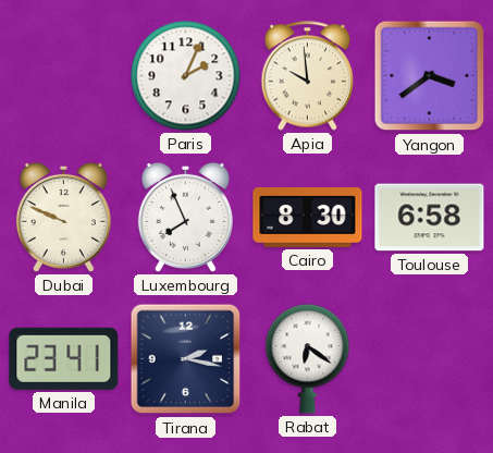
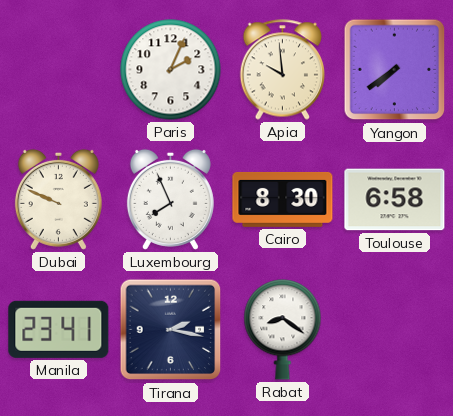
Yangon: 3:39 -> 7:39 (395, 70)
Rabat: 6:21 -> 8:21 (283, 330)
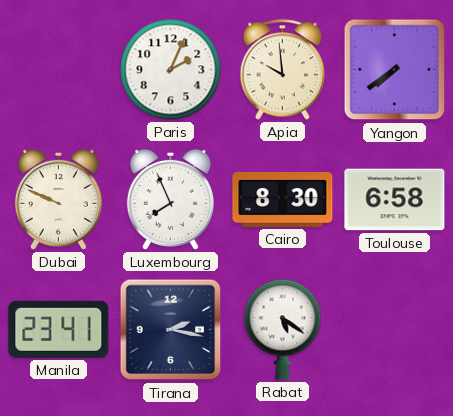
Rabat: 8:21 -> 5:21 (283, 330)
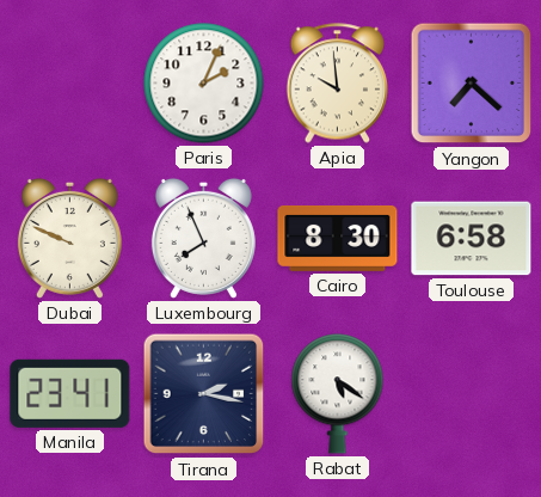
Yangon: 7:39 -> 7:22 (472, 84)
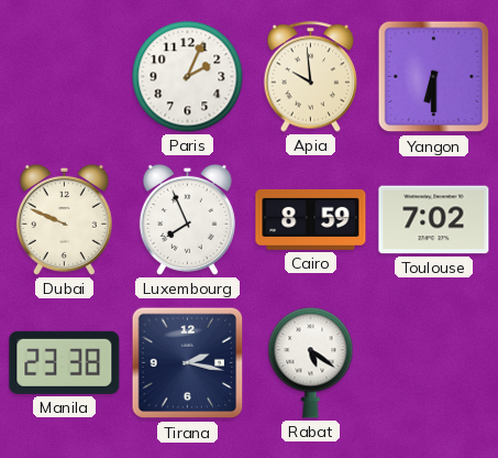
Yangon: 7:22 -> 6:30 (434, 77)
Cairo: 8:30 -> 8:59 (311, 219)
Toulouse: 6:58 -> 7:02 (434, 220)
Manila: 23:41 -> 23:38 (65, 362)
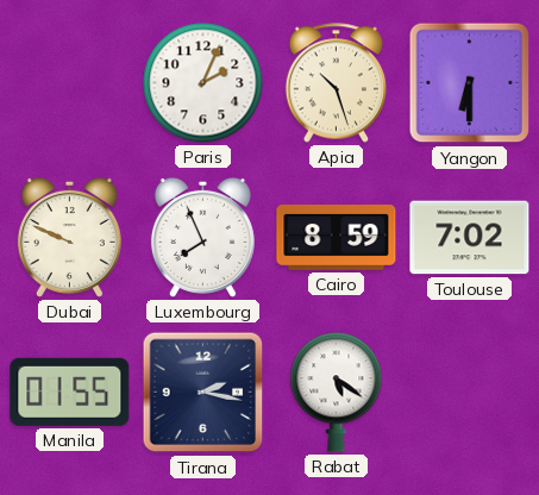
Apia: 9:59 -> 10:27 (337, 83)
Manila: 23:38 -> 01:55 (70, 391)
